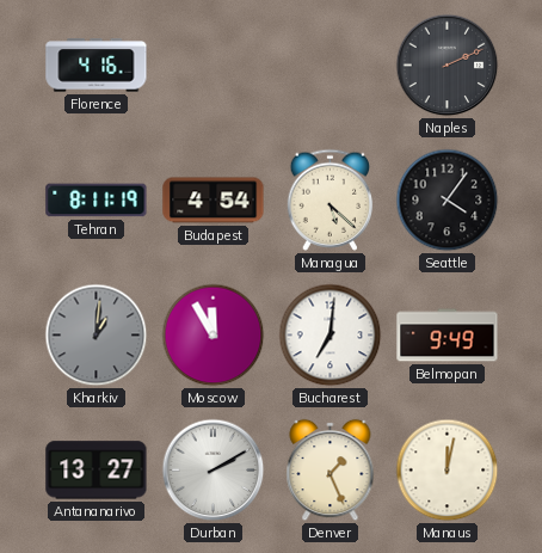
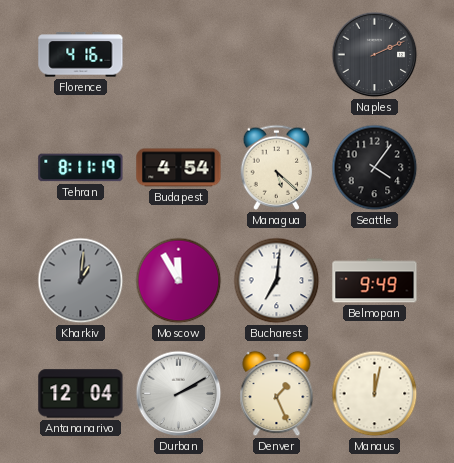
Antananarivo: 13:27 -> 12:04 (81, 394)
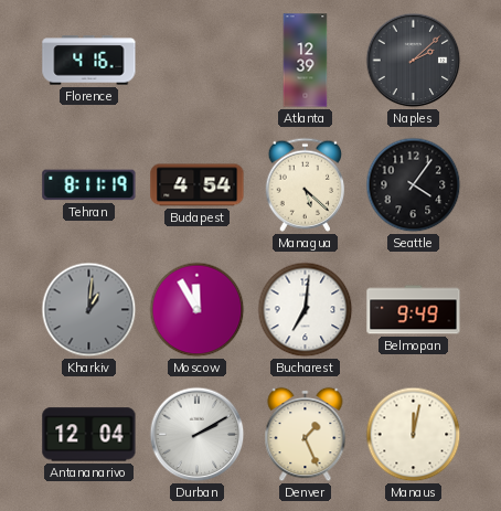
Atlanta: none -> 12:39 (306, 61)
Naples: 2:11 -> 2:08 (414, 61)
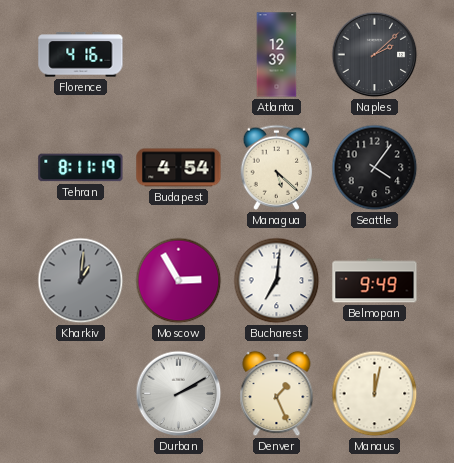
Moscow: 11:55 -> 2:55 (179, 281)
Antananarivo: 12:04 -> none (89, 435)
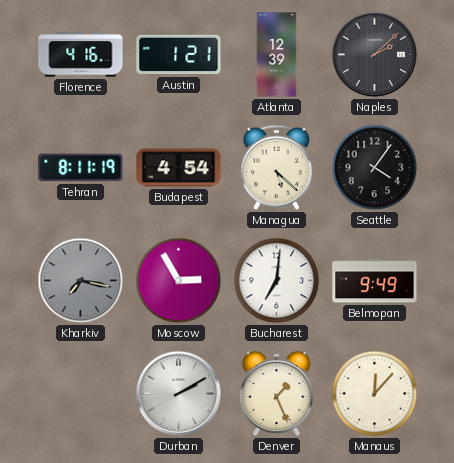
Austin: none -> 1:21 (179, 55)
Kharkiv: 1:01 -> 7:17 (81, 281)
Manaus: 12:02 -> 12:07 (375, 394)
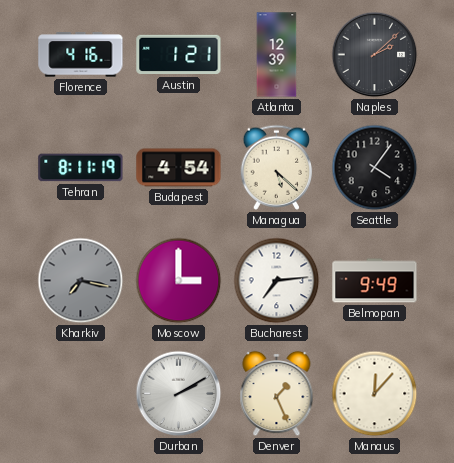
Moscow: 2:55 -> 3:00 (179, 281)
Bucharest: 7:01 -> 7:14 (277, 281)
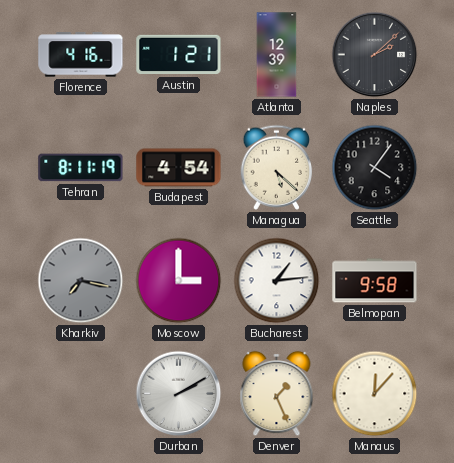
Bucharest: 7:14 -> 1:14 (277, 281)
Belmopan: 9:49 -> 9:58 (375, 281)
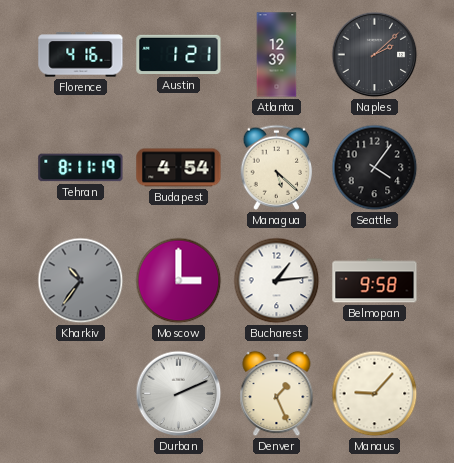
Kharkiv: 7:17 -> 10:36 (81, 281)
Durban: 2:10 -> 2:11 (179, 394)
Manaus: 12:07 -> 9:07 (375, 394)
